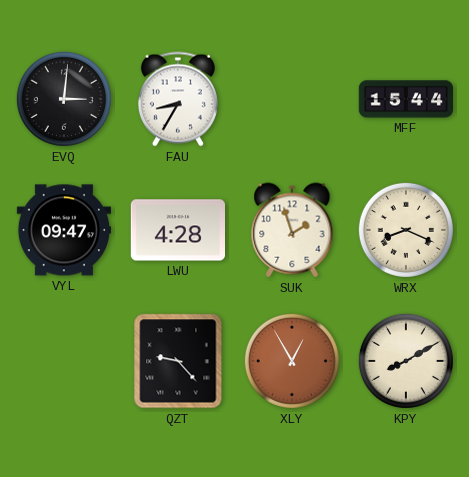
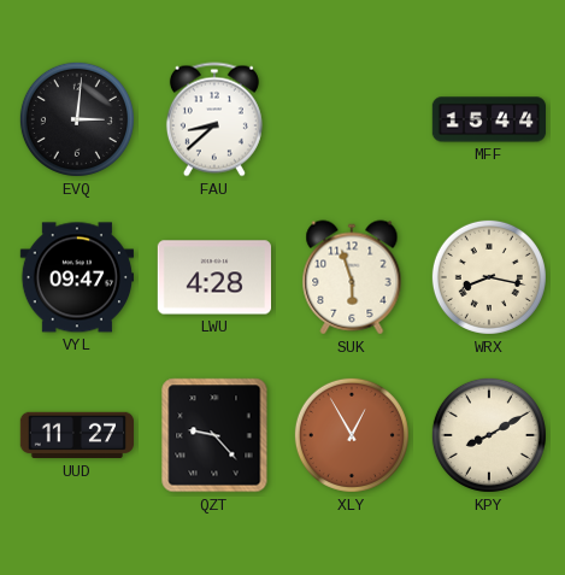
FAU: 8:35 -> 8:38 (214, 119)
SUK: 1:57 -> 5:57 (352, 277)
WRX: 8:19 -> 8:17 (489, 277)
UUD: none -> 11:27 (76, 435)
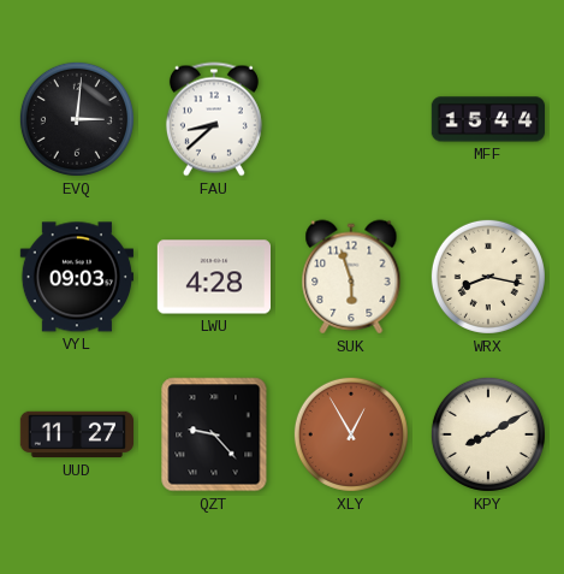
VYL: 09:47 -> 09:03 (76, 277)
